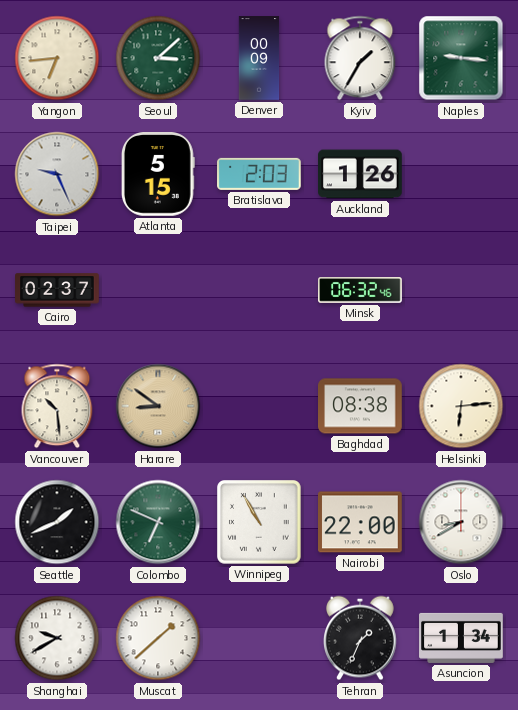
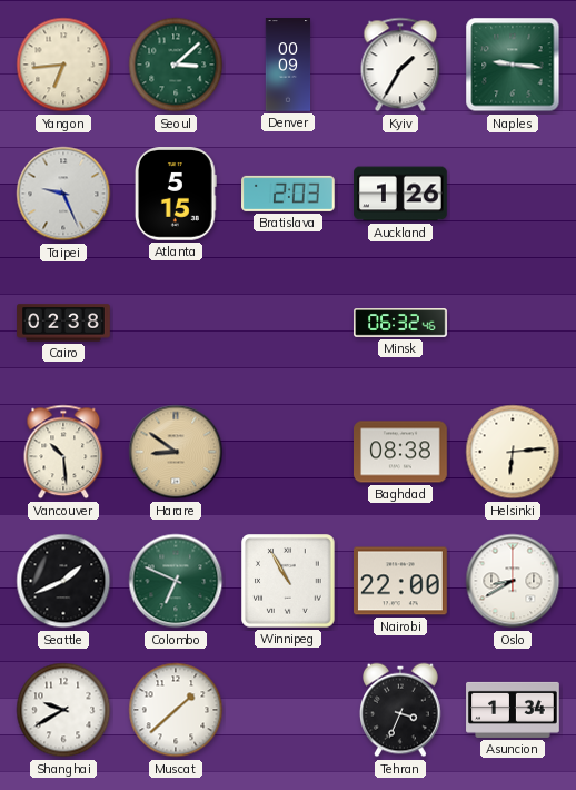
Cairo: 02:37 -> 02:38 (63, 323)
Tehran: 1:34 -> 3:34 (401, 710)
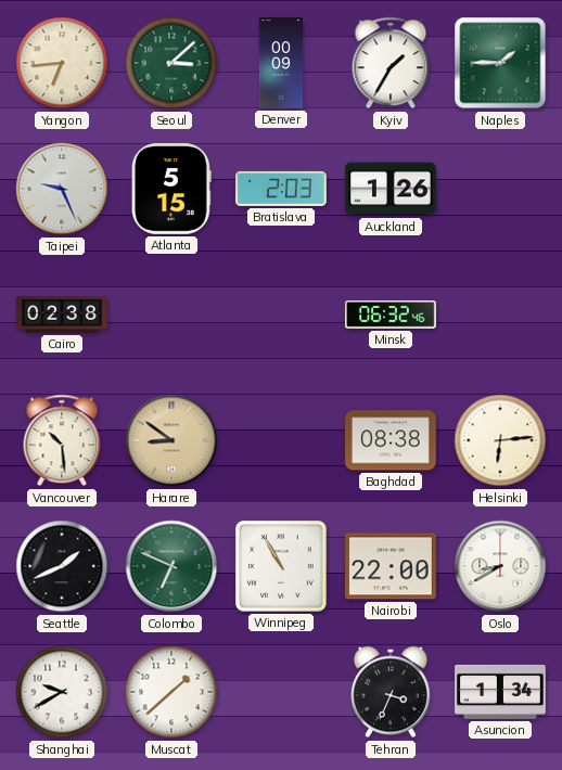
Naples: 9:16 -> 1:45 (500, 63)
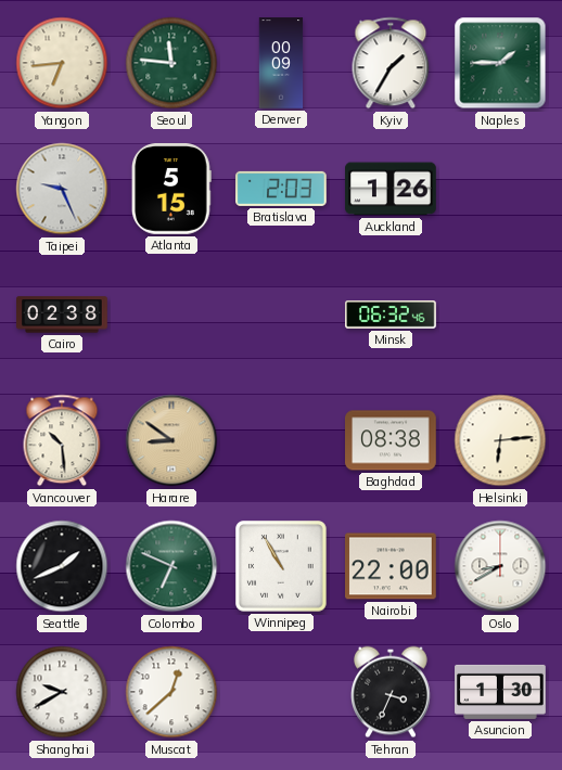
Seoul: 3:08 -> 11:46 (171, 63)
Muscat: 1:38 -> 12:38 (171, 692)
Asuncion: 1:34 -> 1:30 (500, 692)
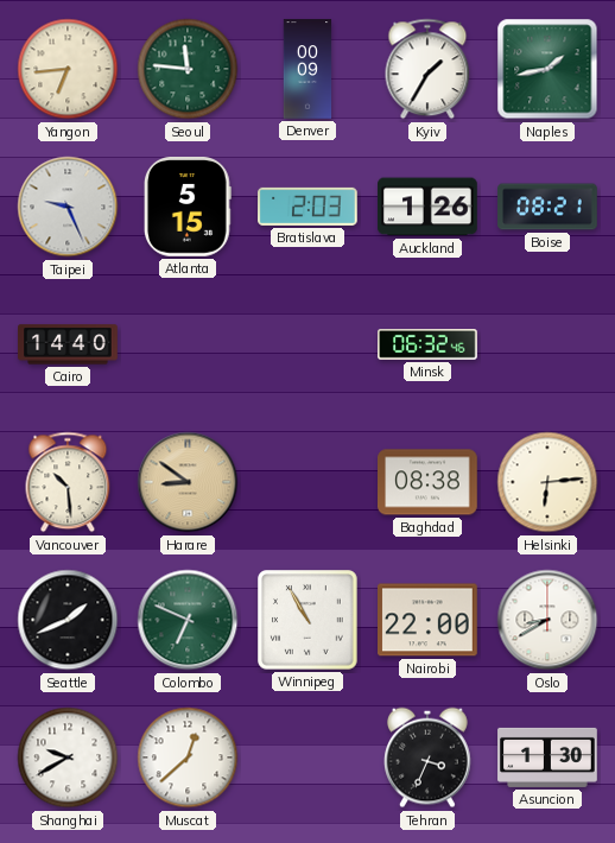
Naples: 1:45 -> 1:43 (547, 69)
Boise: none -> 08:21 (547, 207)
Cairo: 02:38 -> 14:40 (68, 344)
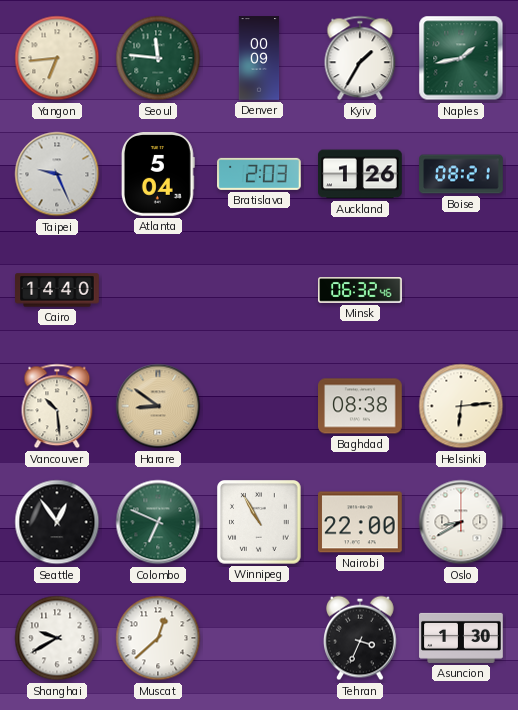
Atlanta: 5:15 -> 5:04 (158, 175)
Seattle: 1:41 -> 12:54 (57, 522)
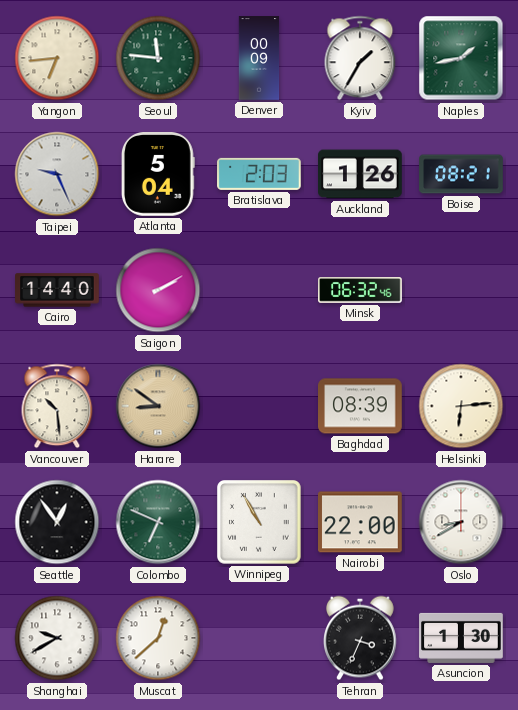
Saigon: none -> 2:10 (158, 290)
Baghdad: 08:38 -> 08:39 (361, 406)
